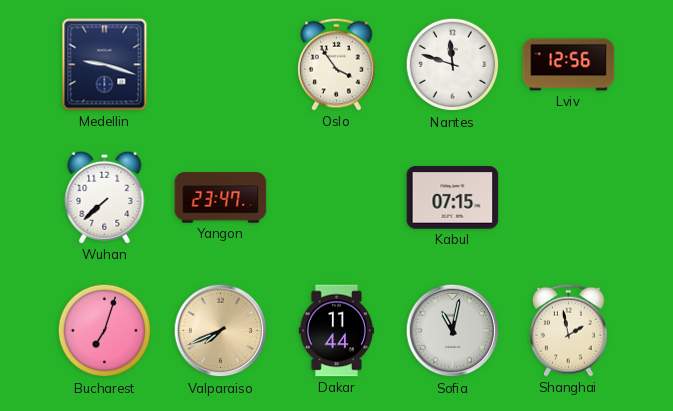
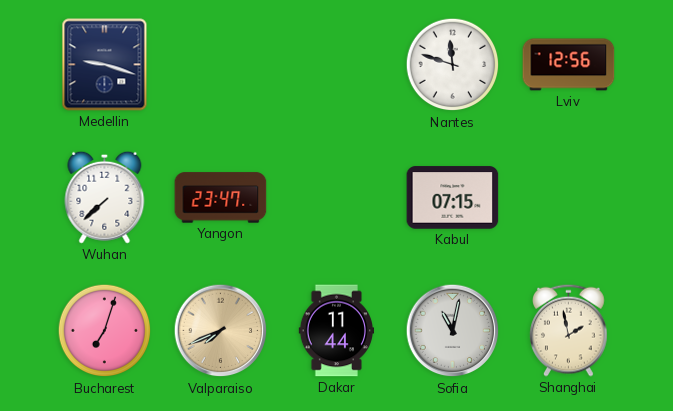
Oslo: 3:54 -> none (337, 64)
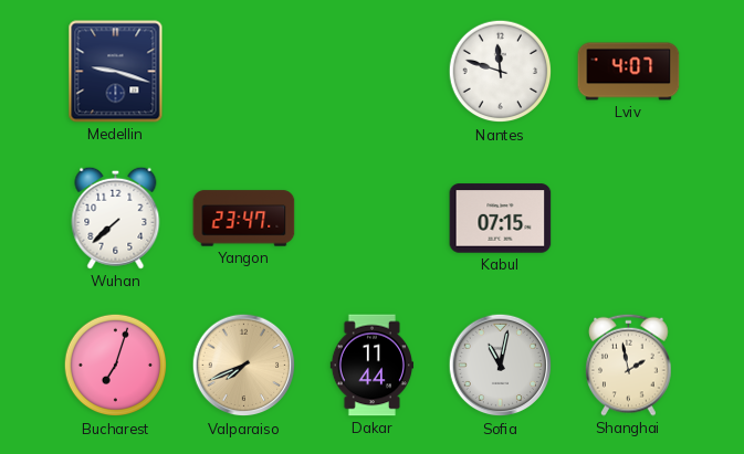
Lviv: 12:56 -> 4:07 (629, 72)
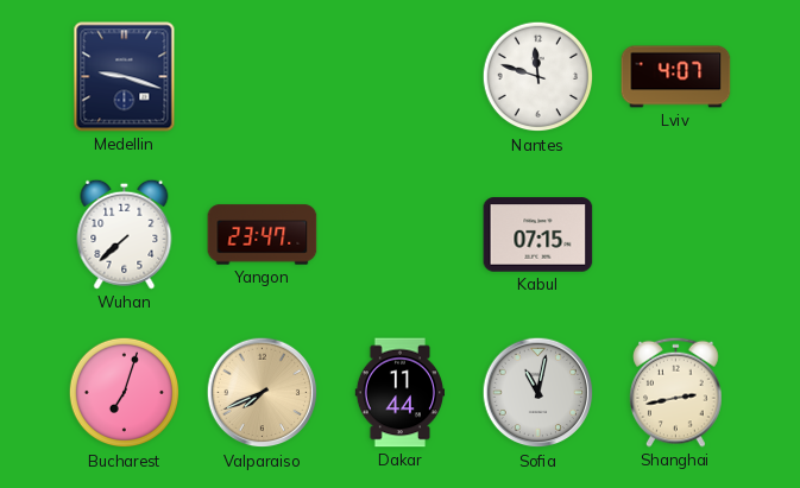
Shanghai: 1:58 -> 2:43 (676, 392)
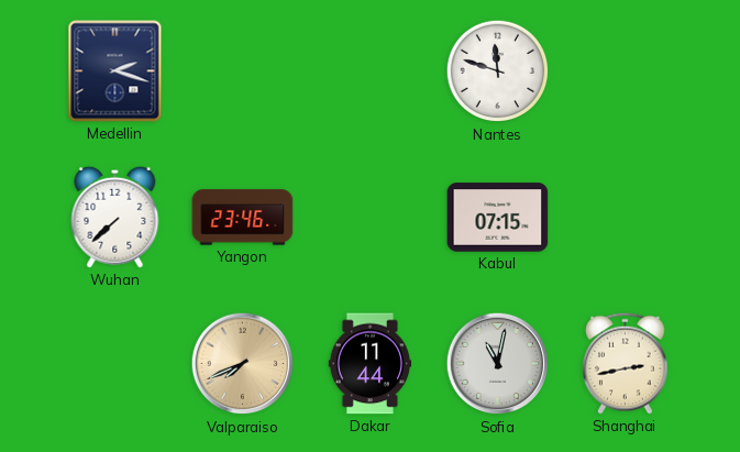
Medellin: 9:18 -> 2:18 (115, 71)
Lviv: 4:07 -> none (676, 77)
Yangon: 23:47 -> 23:46 (243, 218)
Bucharest: 7:03 -> none (125, 393)
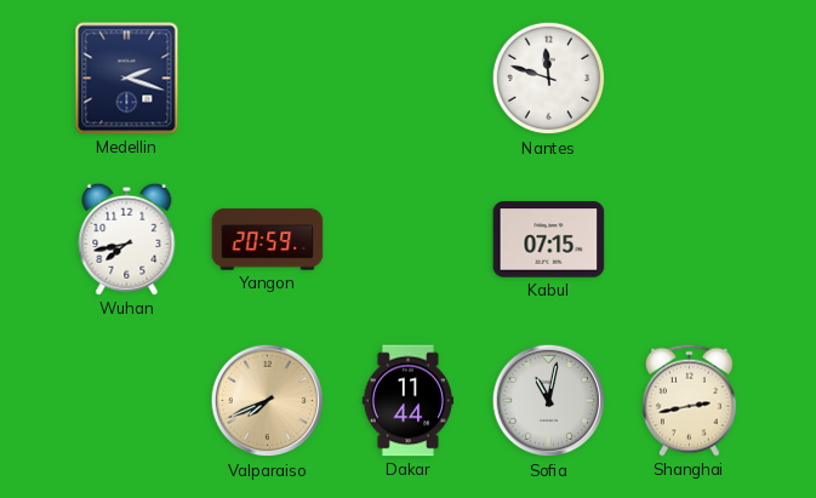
Wuhan: 7:38 -> 7:43 (127, 239)
Yangon: 23:46 -> 20:59 (268, 240)
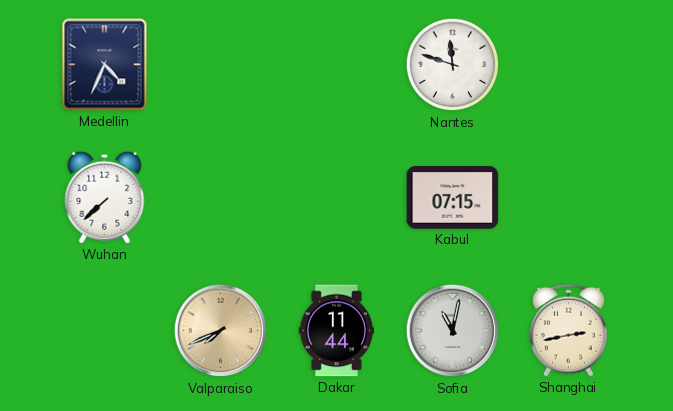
Medellin: 2:18 -> 4:34 (105, 65)
Wuhan: 7:43 -> 7:38 (105, 197)
Yangon: 20:59 -> none (268, 240)
